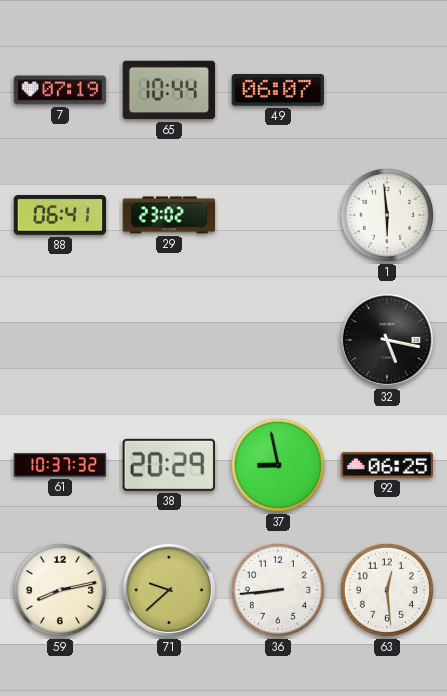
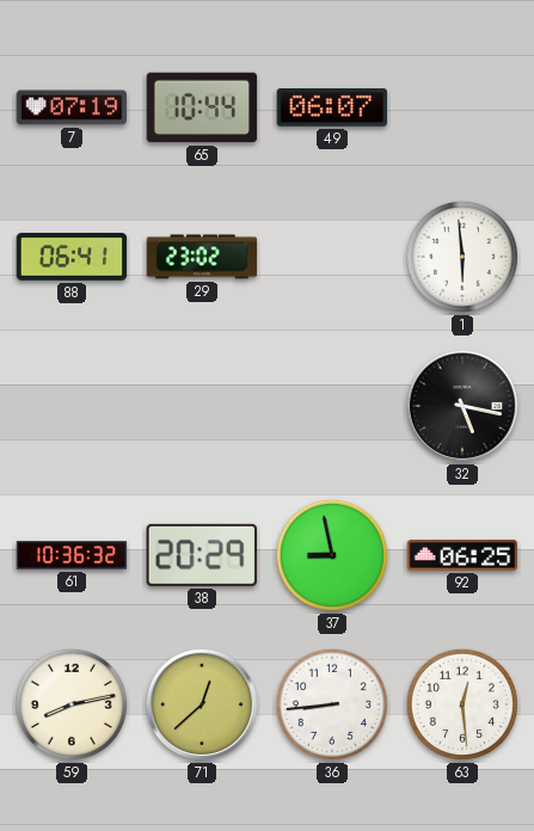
61: 10:37 -> 10:36 (72, 555)
71: 9:38 -> 12:38 (202, 704)
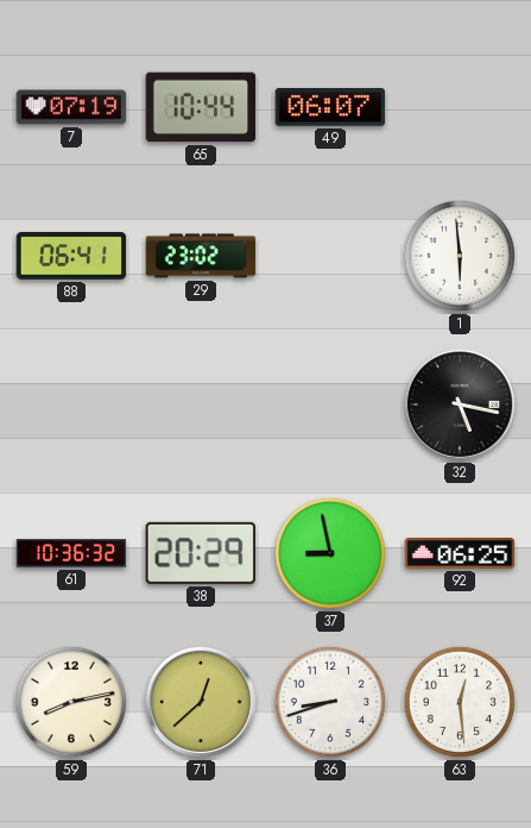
36: 8:44 -> 8:42 (330, 702)
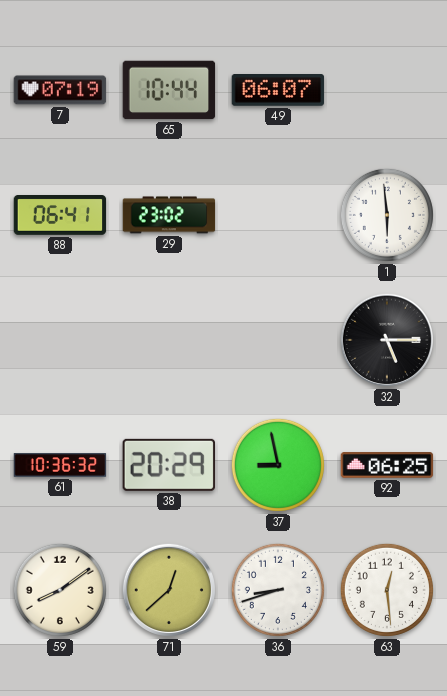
32: 5:17 -> 5:15 (387, 340)
59: 8:13 -> 8:09 (60, 590)
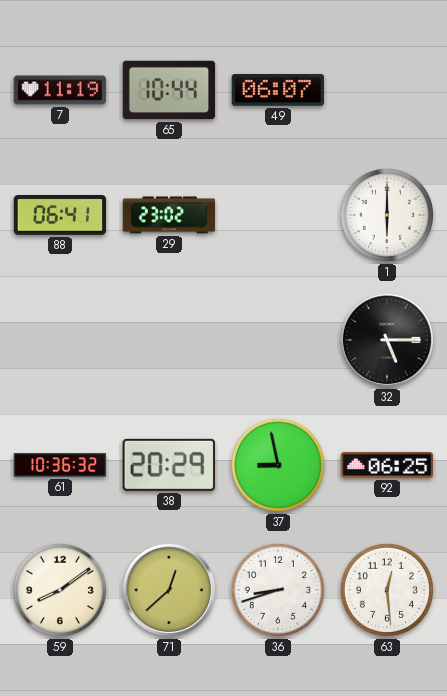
7: 07:19 -> 11:19 (60, 90)
1: 5:59 -> 6:00 (387, 215)
